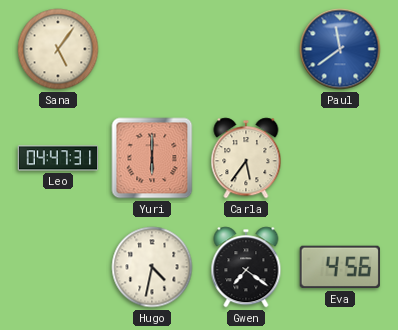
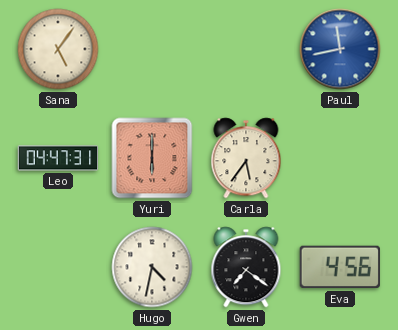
Paul: 11:39 -> 11:43 (340, 49)
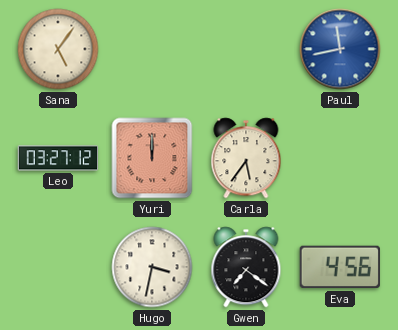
Leo: 04:47 -> 03:27 (58, 158)
Yuri: 6:00 -> 12:00 (152, 158)
Hugo: 4:32 -> 3:32 (152, 267)
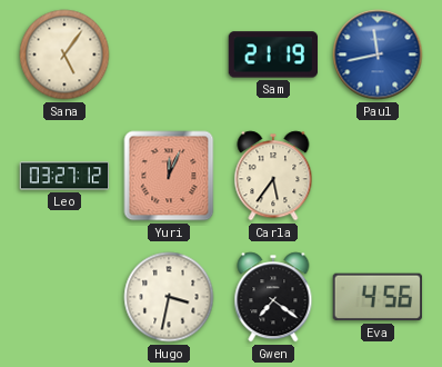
Sam: none -> 21:19 (272, 54)
Yuri: 12:00 -> 12:04 (169, 176)
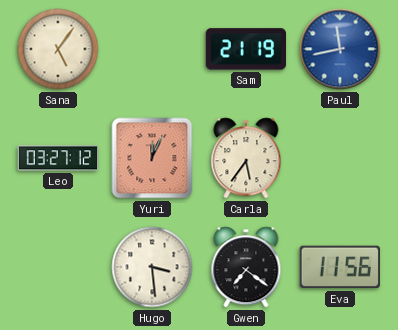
Hugo: 3:32 -> 3:29 (152, 267)
Eva: 4:56 -> 11:56 (340, 267)
